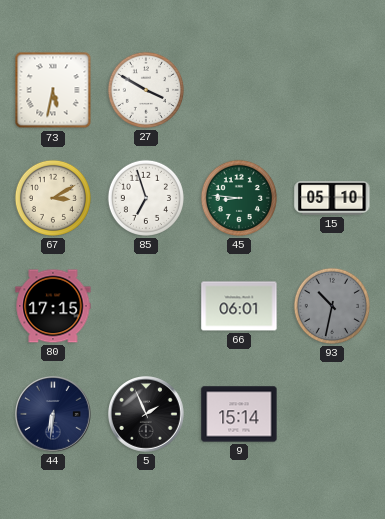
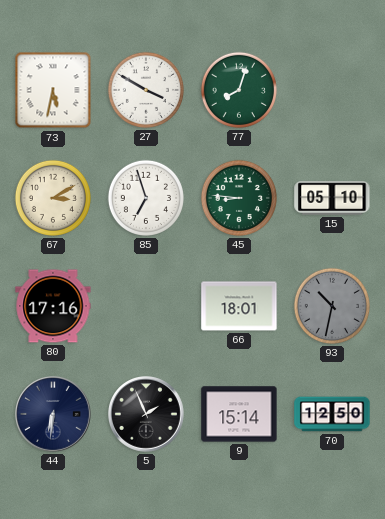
77: none -> 8:03 (239, 90)
80: 17:15 -> 17:16 (53, 306)
66: 06:01 -> 18:01 (239, 306)
70: none -> 12:50 (332, 414)
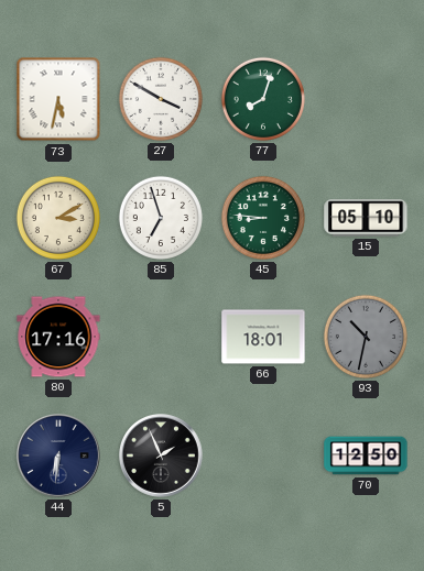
9: 15:14 -> none (239, 414)
